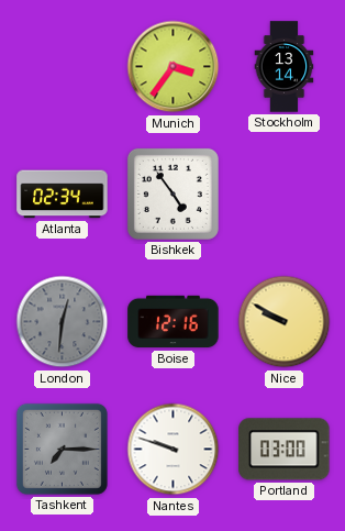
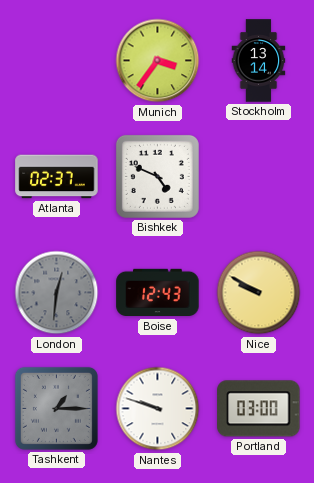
Atlanta: 02:34 -> 02:37 (57, 177)
Bishkek: 4:54 -> 4:49 (157, 176)
Boise: 12:16 -> 12:43 (158, 293)
Tashkent: 7:15 -> 1:15 (56, 408)
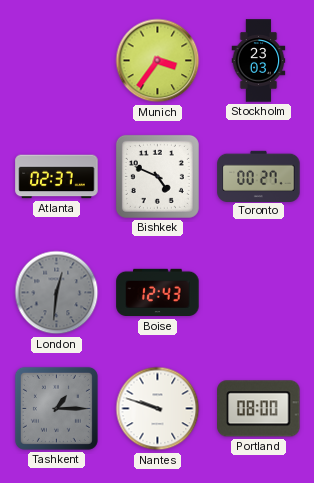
Stockholm: 13:14 -> 23:03 (259, 61)
Toronto: none -> 00:27 (259, 176)
Nice: 9:50 -> none (259, 293)
Portland: 03:00 -> 08:00 (259, 409)
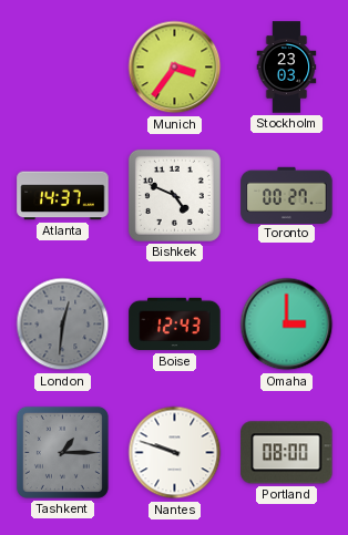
Atlanta: 02:37 -> 14:37 (63, 196)
Omaha: none -> 3:00 (287, 325)
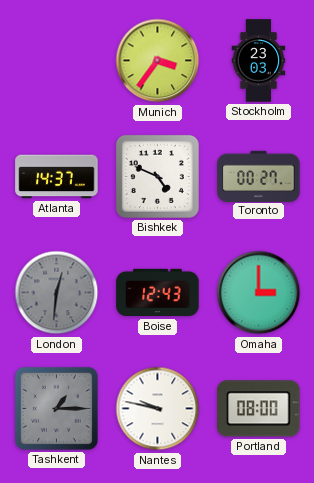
Nantes: 9:48 -> 9:47 (158, 409)
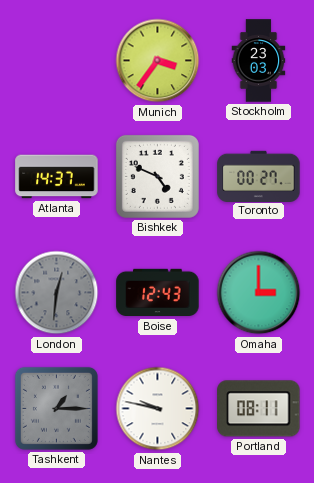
Portland: 08:00 -> 08:11 (259, 409)
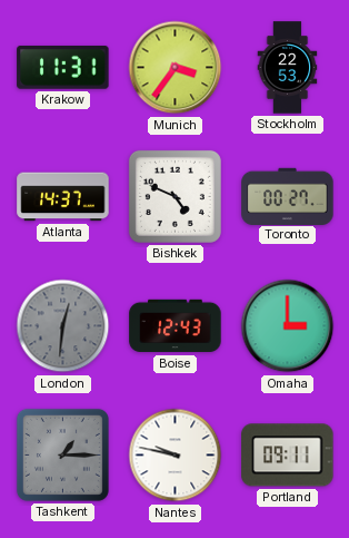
Krakow: none -> 11:31 (63, 67)
Stockholm: 23:03 -> 22:53 (288, 68)
Portland: 08:11 -> 09:11 (288, 456)
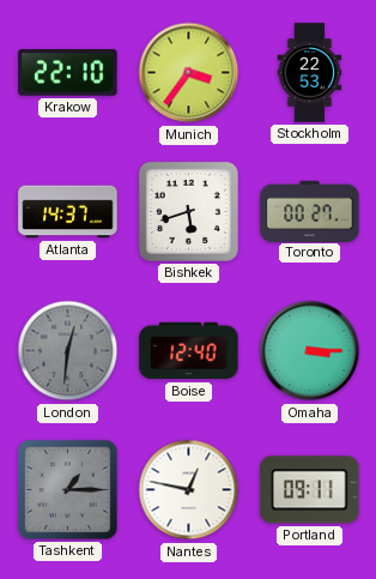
Krakow: 11:31 -> 22:10 (68, 72)
Bishkek: 4:49 -> 5:42 (188, 211)
Boise: 12:43 -> 12:40 (189, 351)
Omaha: 3:00 -> 3:15 (310, 351)
Nantes: 9:47 -> 12:47 (189, 490)
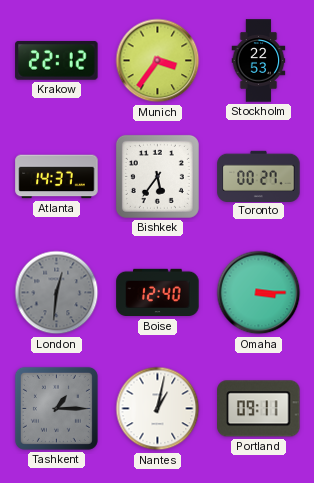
Krakow: 22:10 -> 22:12 (57, 60)
Bishkek: 5:42 -> 5:36 (157, 176)
Nantes: 12:47 -> 1:02 (158, 409)
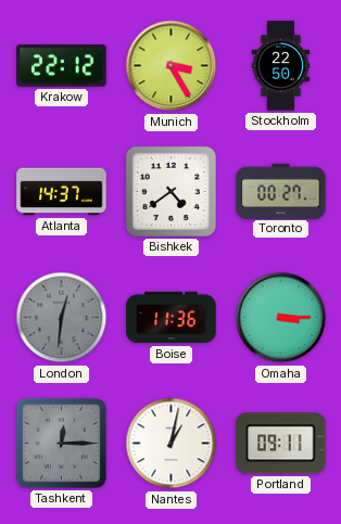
Munich: 3:36 -> 3:25 (172, 66)
Stockholm: 22:53 -> 22:50 (281, 66)
Bishkek: 5:36 -> 4:39 (171, 191)
Boise: 12:40 -> 11:36 (172, 318)
Tashkent: 1:15 -> 12:15 (61, 443)
